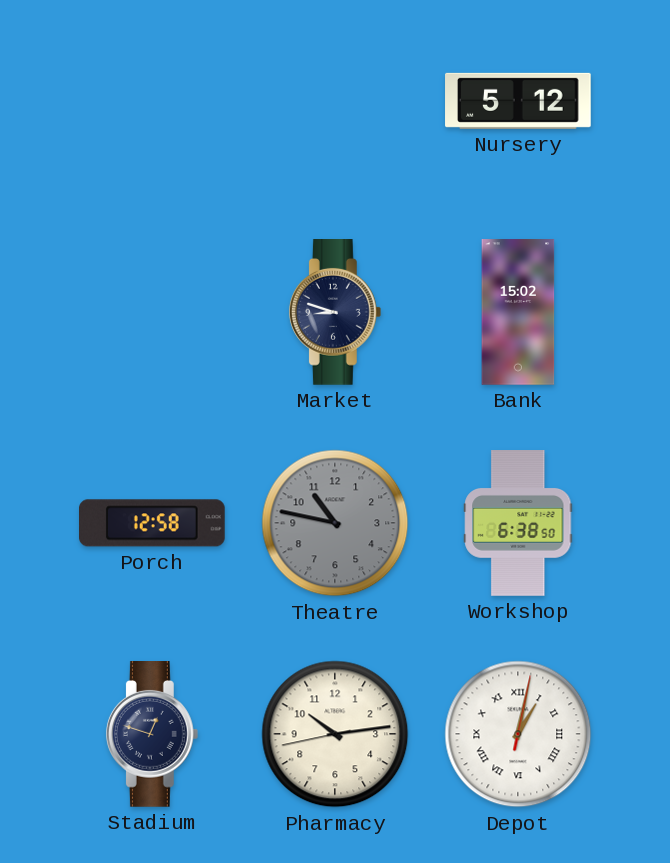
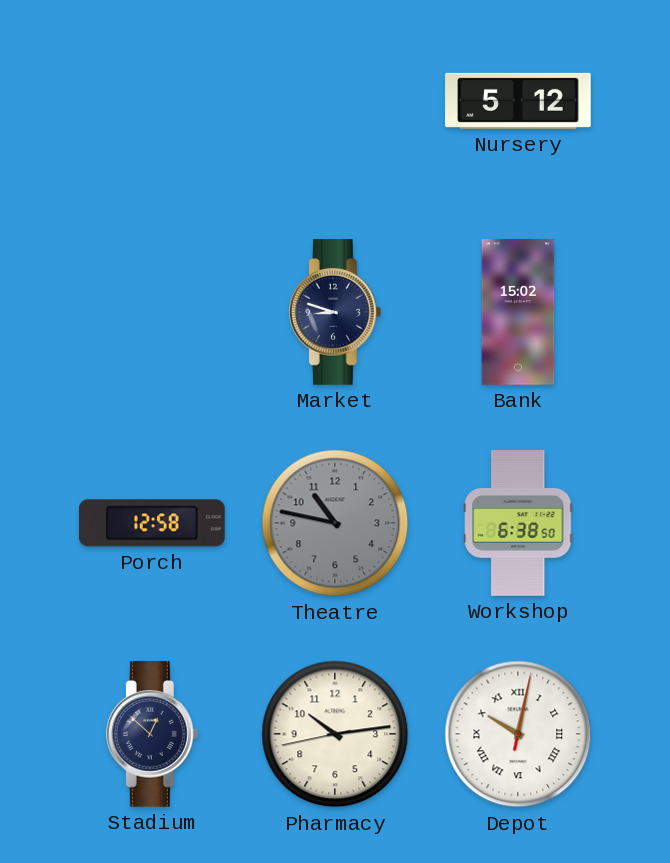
Stadium: 12:48 -> 12:52 (152, 735)
Depot: 1:02 -> 10:02 (518, 734)
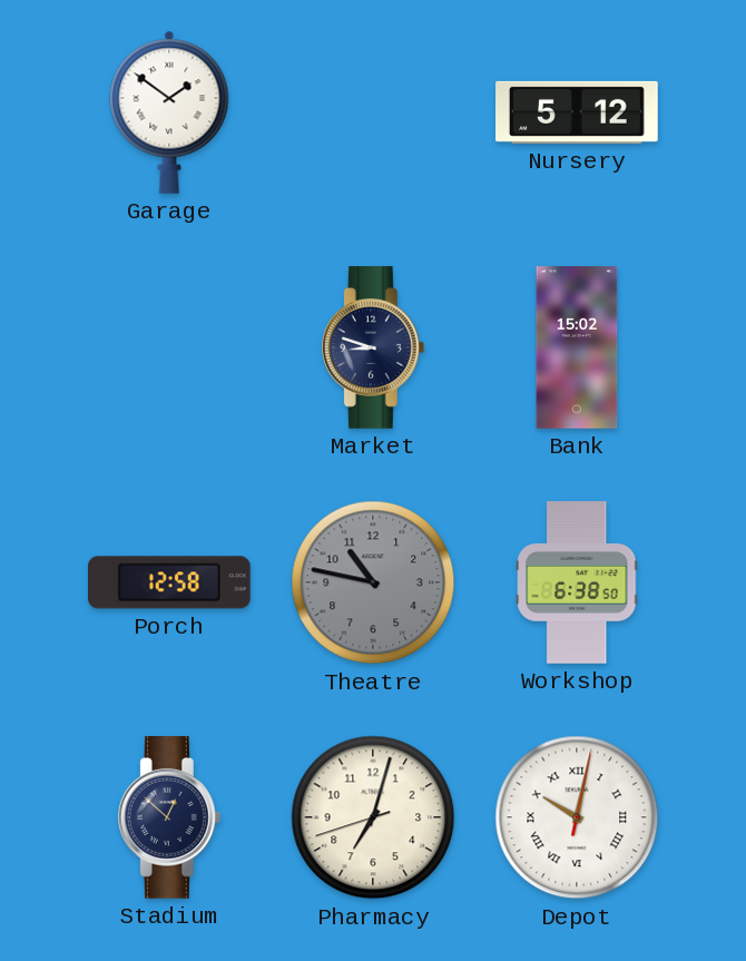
Garage: none -> 1:51 (169, 112)
Pharmacy: 10:13 -> 7:02 (373, 817)
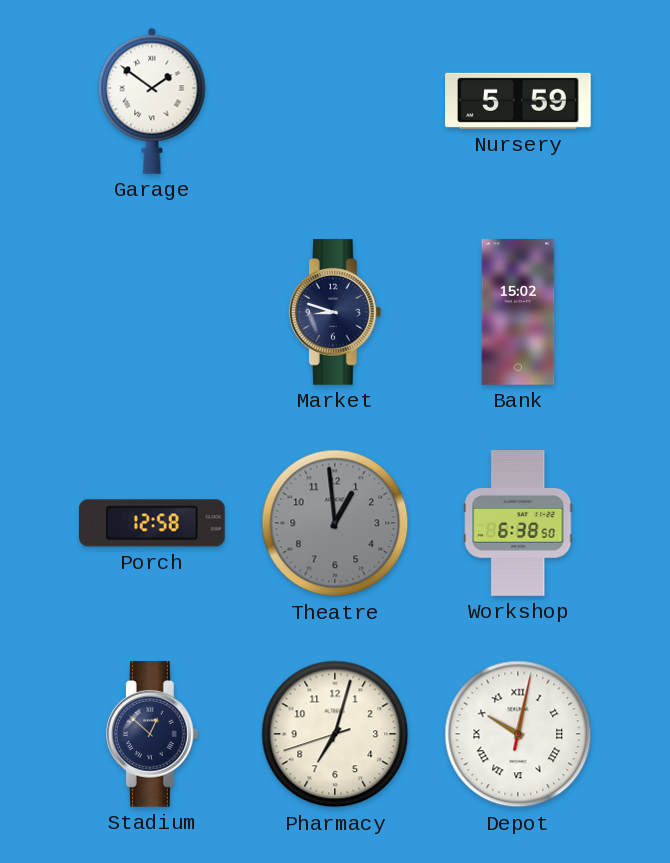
Nursery: 5:12 -> 5:59 (518, 101)
Theatre: 10:47 -> 12:59 (335, 523)
